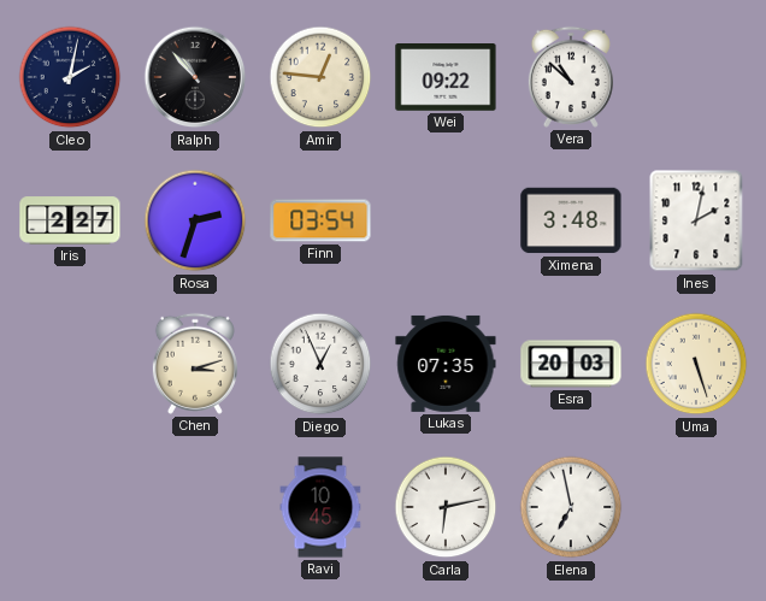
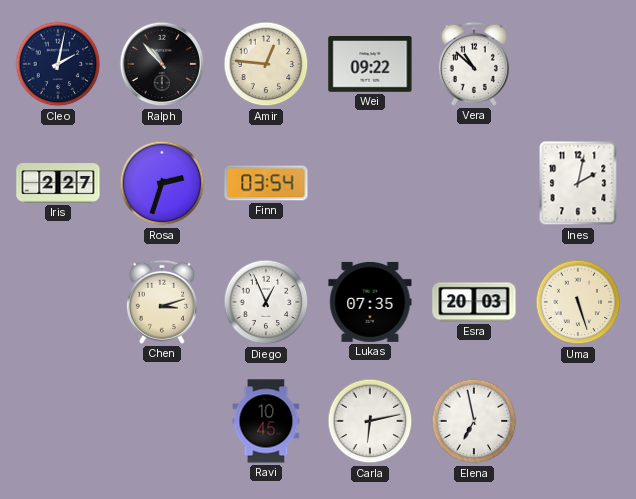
Ximena: 3:48 -> none (571, 220)
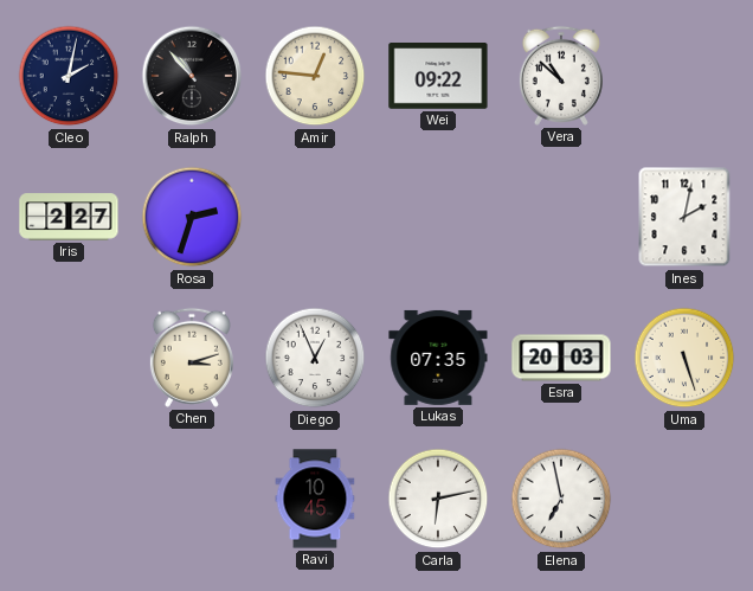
Finn: 03:54 -> none (266, 183)
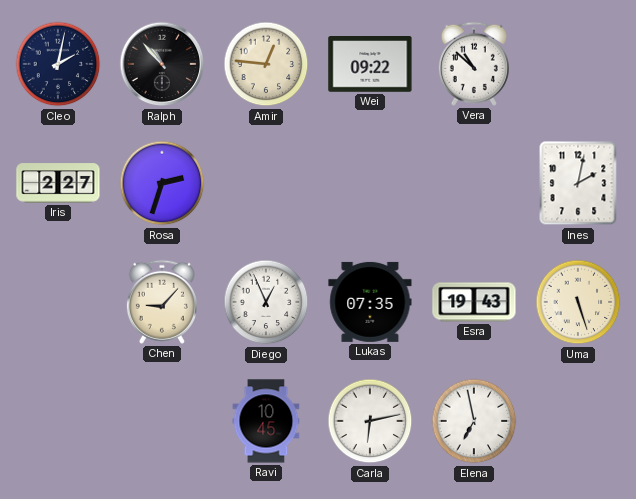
Chen: 3:12 -> 9:07 (162, 302)
Esra: 20:03 -> 19:43 (474, 302)
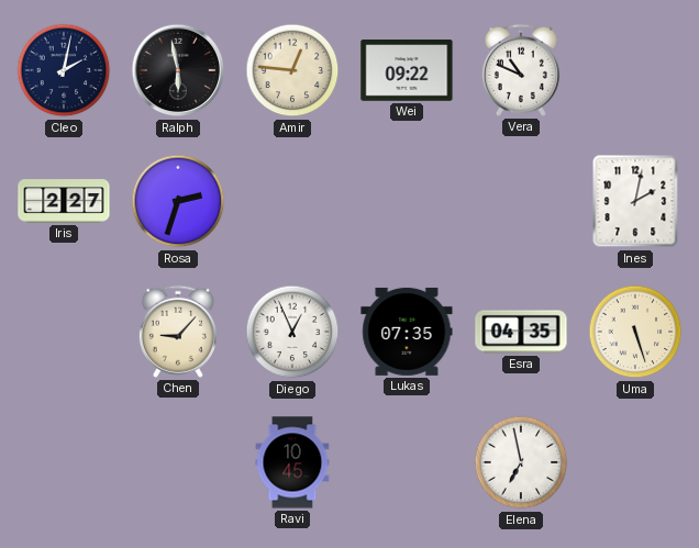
Ralph: 10:53 -> 5:58 (178, 70)
Vera: 10:52 -> 10:49 (521, 70)
Esra: 19:43 -> 04:35 (521, 332)
Carla: 6:13 -> none (370, 421)
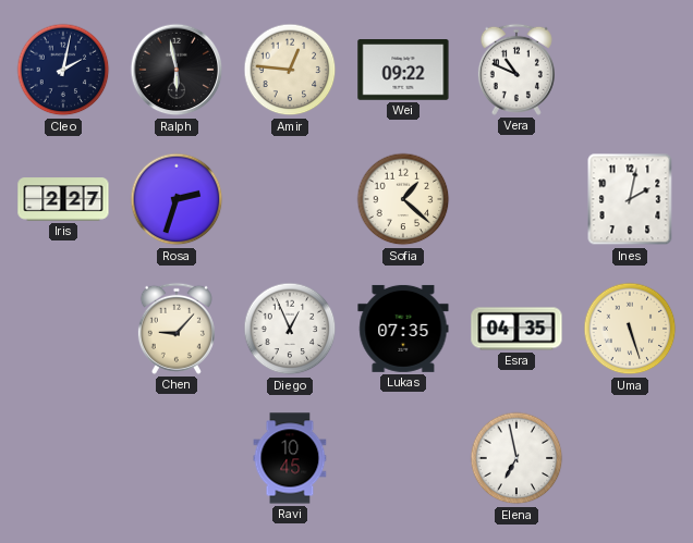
Sofia: none -> 1:22 (403, 199)
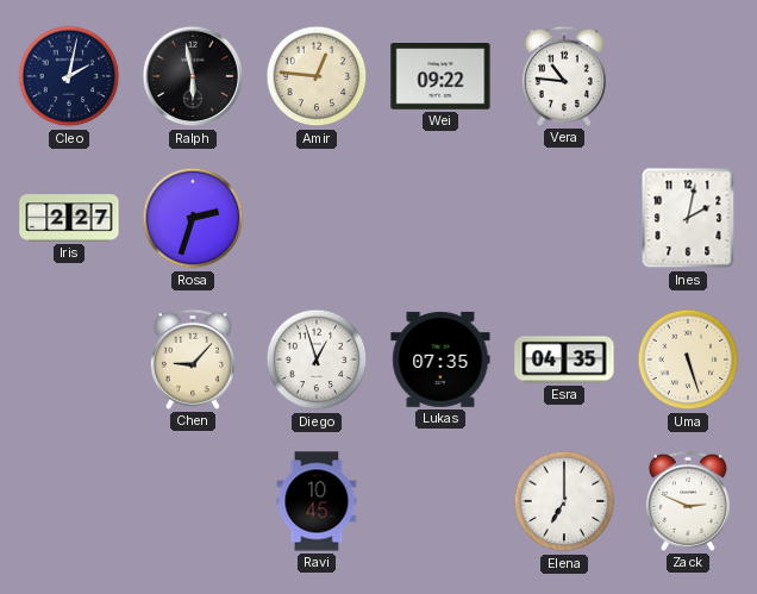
Vera: 10:49 -> 10:46 (564, 76)
Sofia: 1:22 -> none (403, 199)
Diego: 12:56 -> 12:57 (317, 359)
Elena: 6:58 -> 7:00 (564, 501)
Zack: none -> 2:49 (688, 501)
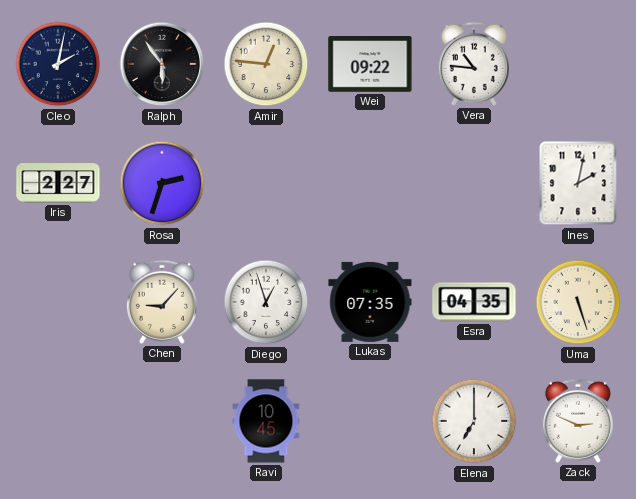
Ralph: 5:58 -> 5:54 (162, 64)
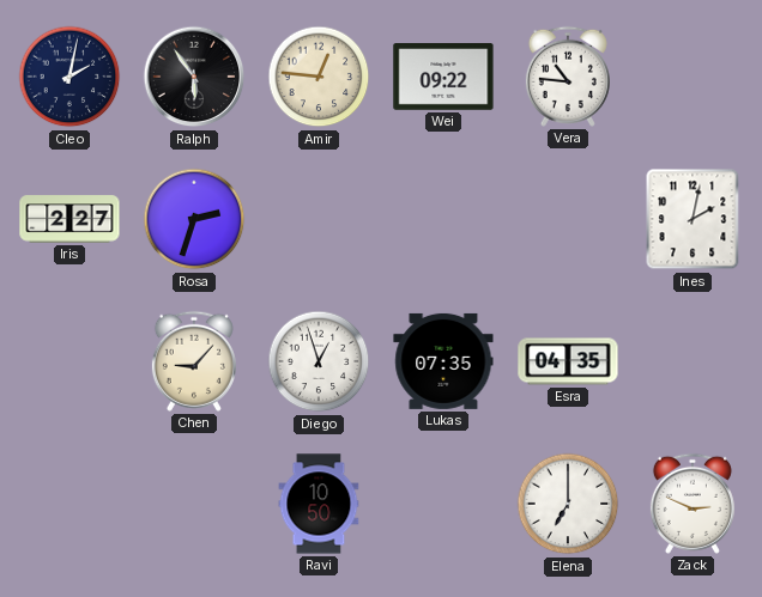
Uma: 5:27 -> none (578, 302)
Ravi: 10:45 -> 10:50 (319, 504)
